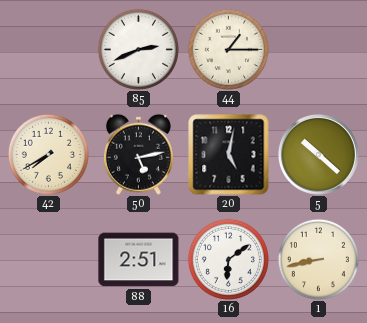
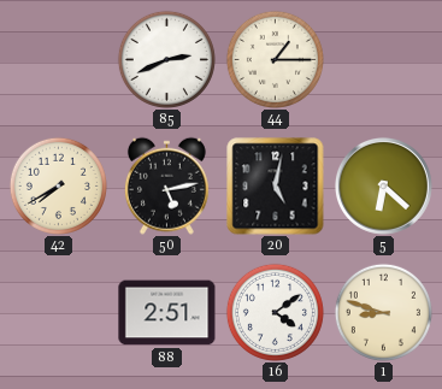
5: 10:22 -> 6:22 (383, 185)
16: 6:09 -> 4:09 (275, 312)
1: 8:43 -> 8:48 (383, 312)
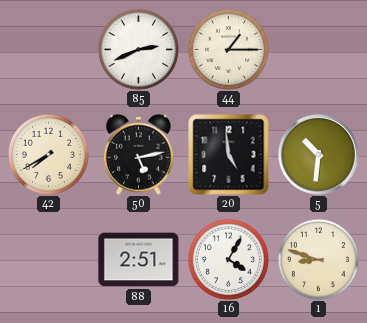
20: 5:02 -> 4:59 (229, 155)
5: 6:22 -> 10:31 (318, 154)
16: 4:09 -> 4:05 (228, 259)
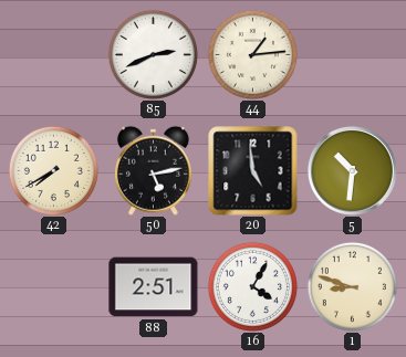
44: 1:15 -> 1:14 (252, 54)
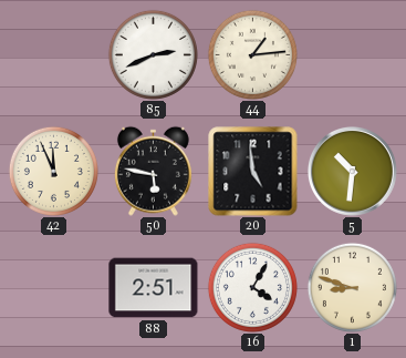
42: 7:40 -> 11:56 (53, 171)
50: 5:13 -> 5:47 (153, 171)
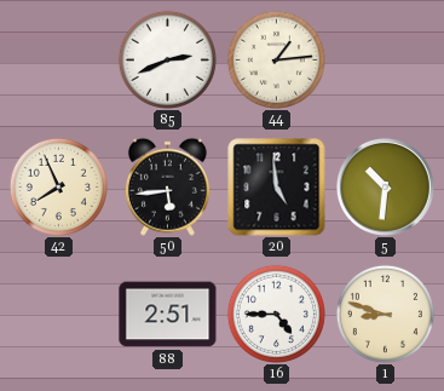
42: 11:56 -> 7:56 (58, 186)
50: 5:47 -> 5:44 (167, 186)
16: 4:05 -> 4:45 (276, 314)
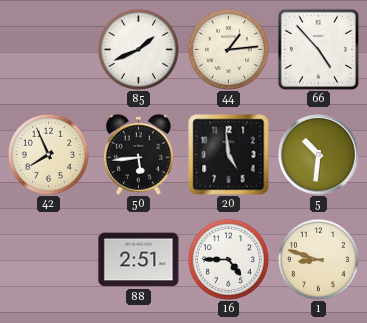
85: 2:41 -> 1:41 (138, 49)
66: none -> 4:53 (318, 49)
